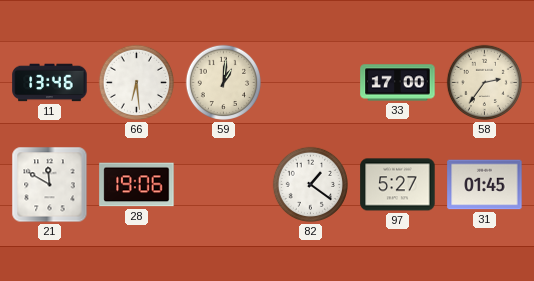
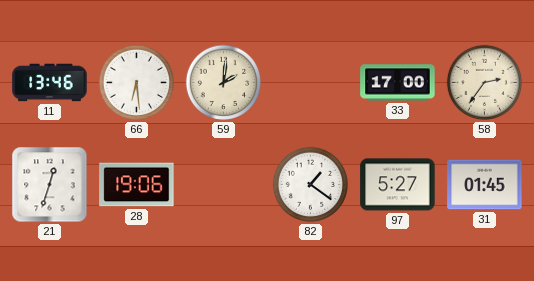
59: 1:01 -> 2:01 (224, 83)
21: 11:50 -> 12:33 (50, 185)
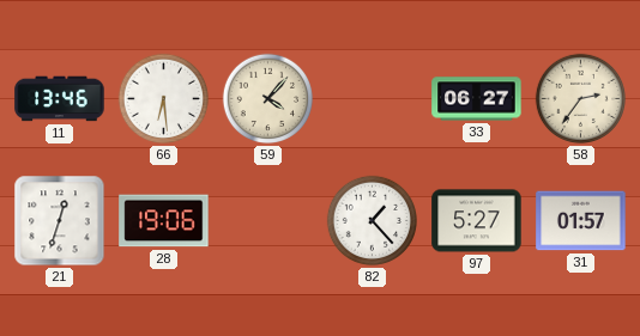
59: 2:01 -> 4:07 (268, 99)
33: 17:00 -> 06:27 (477, 99)
82: 1:21 -> 1:23 (373, 221)
31: 01:45 -> 01:57 (581, 221)
